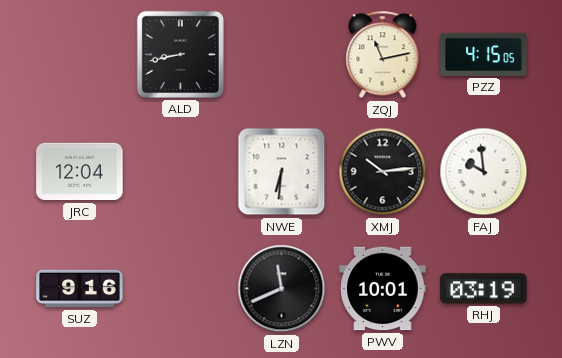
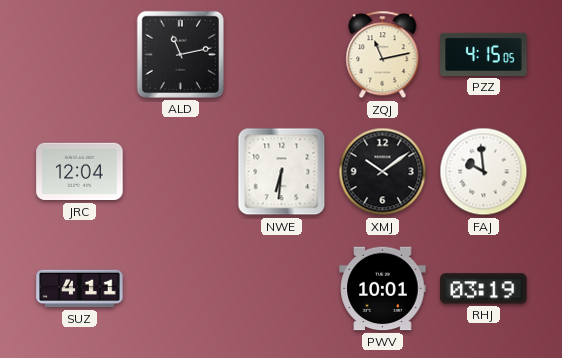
ALD: 8:43 -> 11:13 (180, 54)
XMJ: 10:14 -> 10:09 (383, 172)
SUZ: 9:16 -> 4:11 (80, 289)
LZN: 11:41 -> none (282, 289)
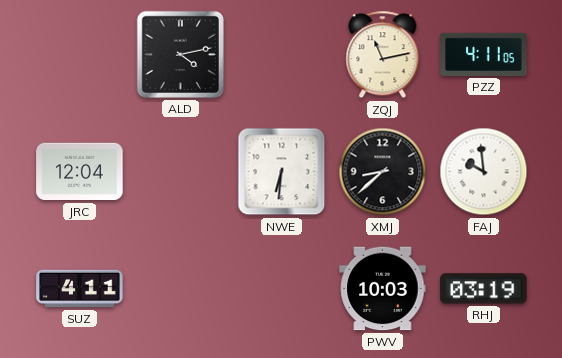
ALD: 11:13 -> 4:13 (180, 54)
PZZ: 4:15 -> 4:11 (484, 54)
XMJ: 10:09 -> 8:38 (383, 172)
PWV: 10:01 -> 10:03 (383, 289)
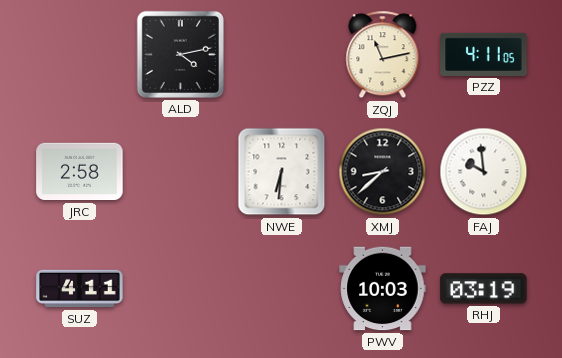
JRC: 12:04 -> 2:58 (80, 172)
